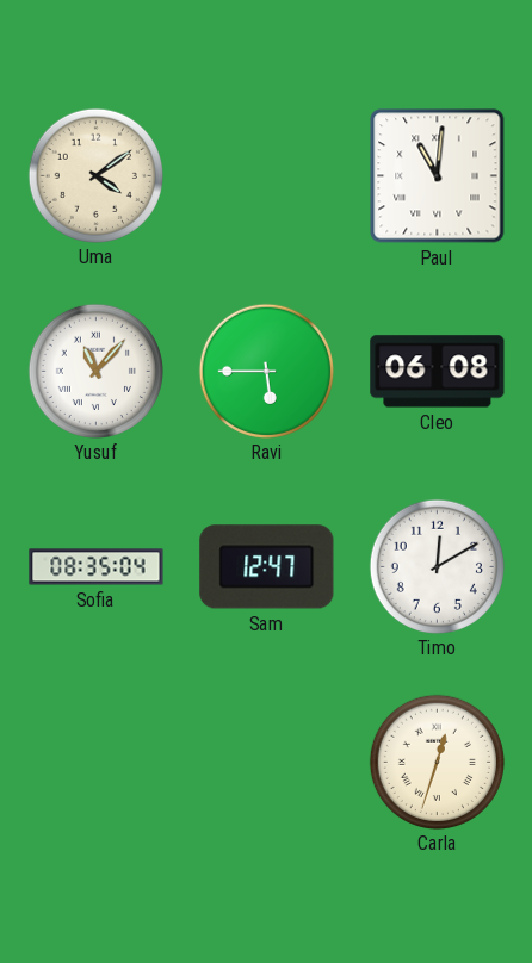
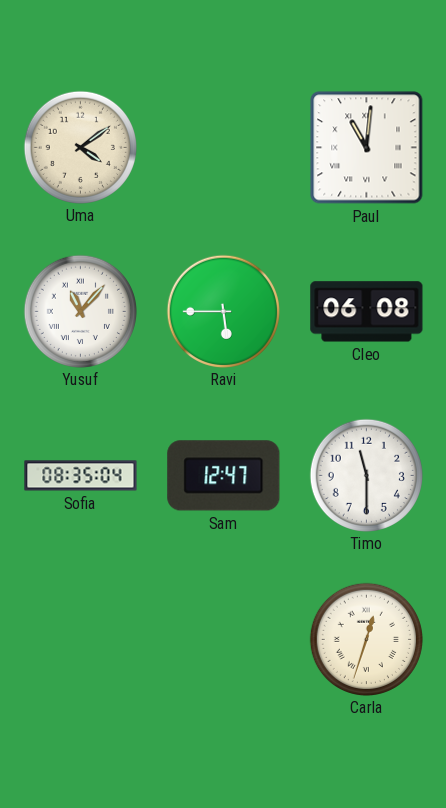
Timo: 12:10 -> 11:30 (366, 475)
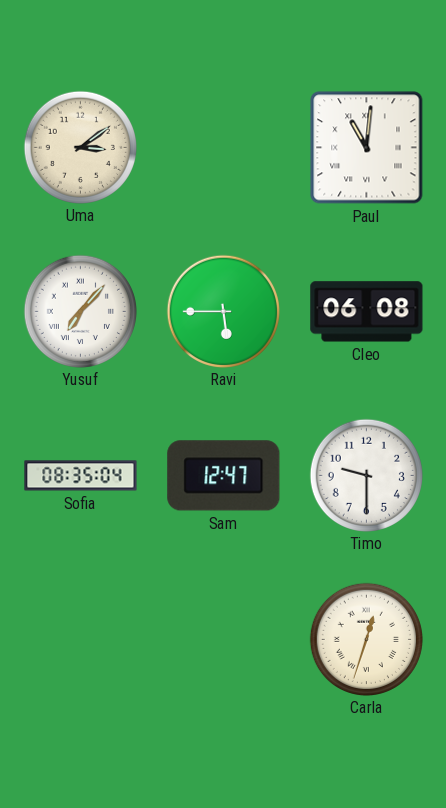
Uma: 4:09 -> 3:09 (80, 147)
Yusuf: 11:07 -> 7:07 (80, 311)
Timo: 11:30 -> 9:30 (366, 475)
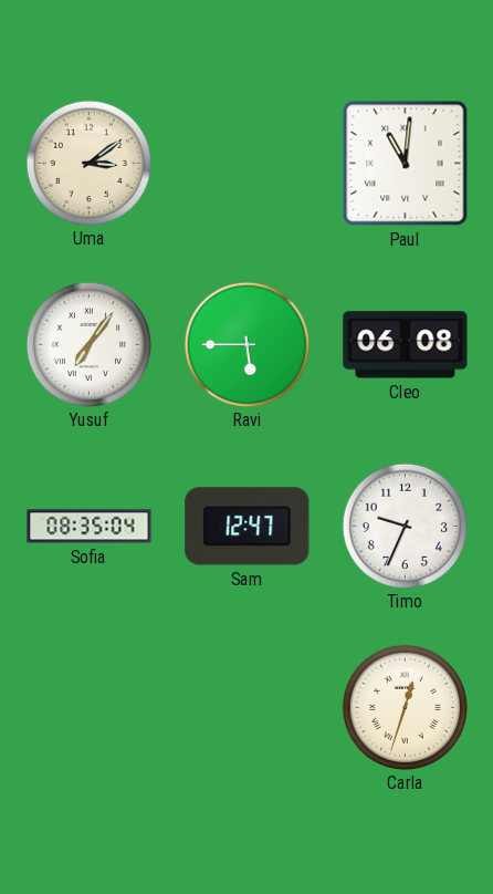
Yusuf: 7:07 -> 7:06 (88, 344)
Timo: 9:30 -> 9:34 (405, 526)
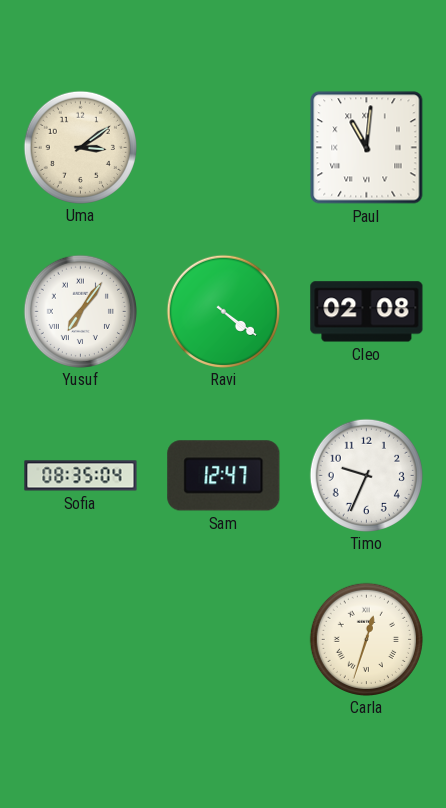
Ravi: 5:45 -> 4:21 (223, 311)
Cleo: 06:08 -> 02:08 (367, 312)
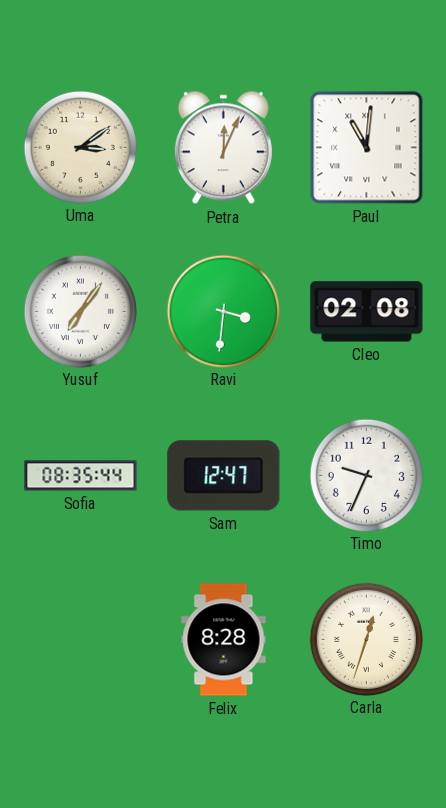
Petra: none -> 12:04 (223, 148)
Ravi: 4:21 -> 3:31 (223, 311)
Sofia: 08:35:04 -> 08:35:44 (81, 476)
Felix: none -> 8:28 (224, 640)
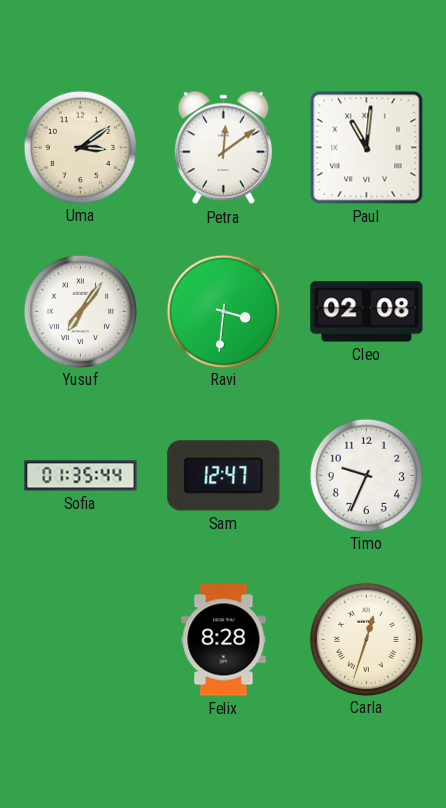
Petra: 12:04 -> 12:09 (223, 148)
Sofia: 08:35 -> 01:35 (81, 476)
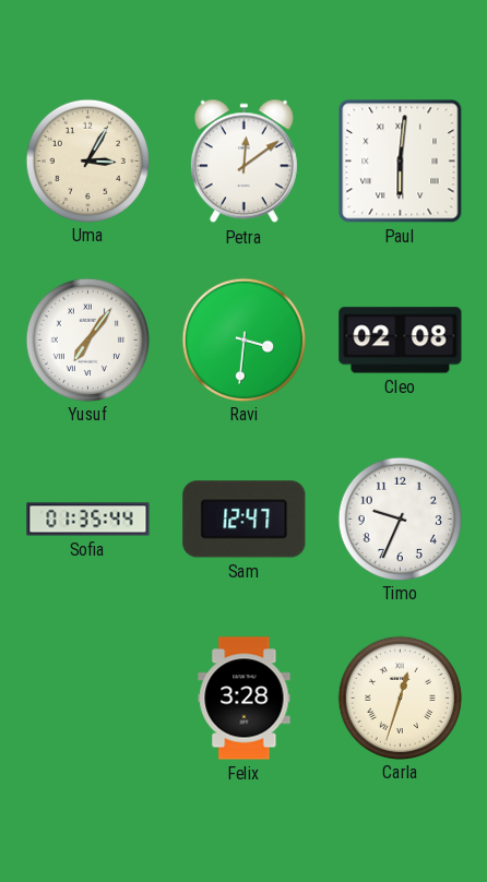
Uma: 3:09 -> 3:05 (87, 160)
Paul: 11:01 -> 6:01 (401, 162)
Felix: 8:28 -> 3:28 (245, 699)
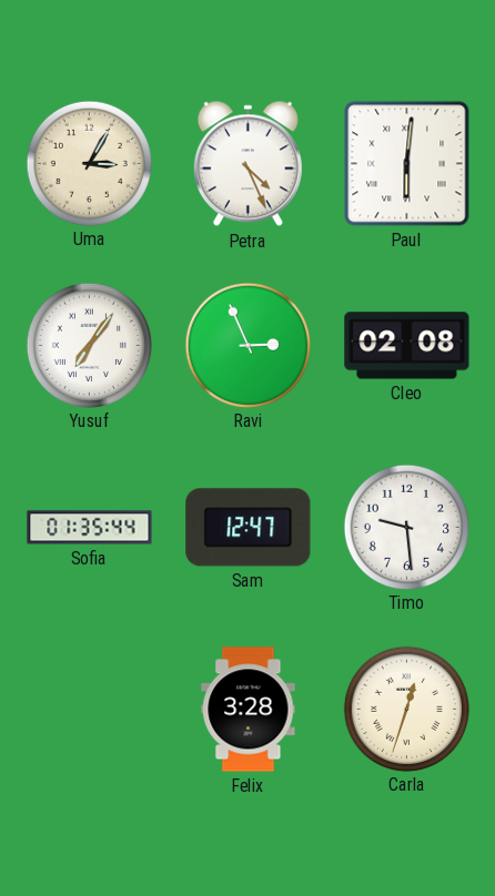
Petra: 12:09 -> 4:26 (247, 164)
Ravi: 3:31 -> 2:56 (247, 345)
Timo: 9:34 -> 9:29 (406, 527)
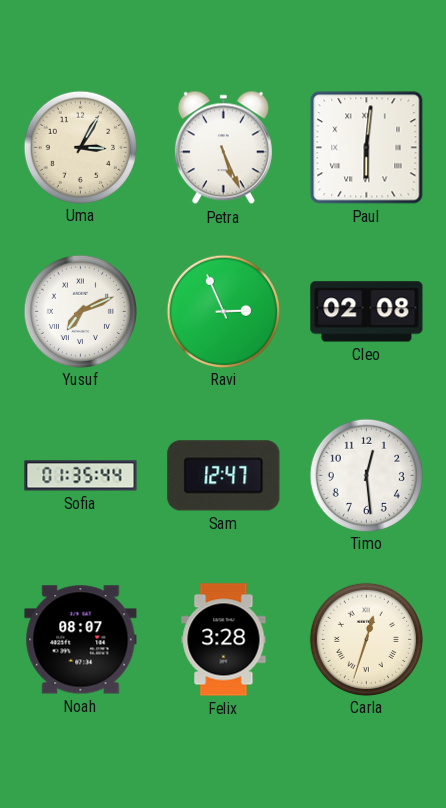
Petra: 4:26 -> 5:26 (223, 148)
Yusuf: 7:06 -> 7:11 (80, 311)
Timo: 9:29 -> 12:29 (366, 475)
Noah: none -> 08:07 (81, 640)
